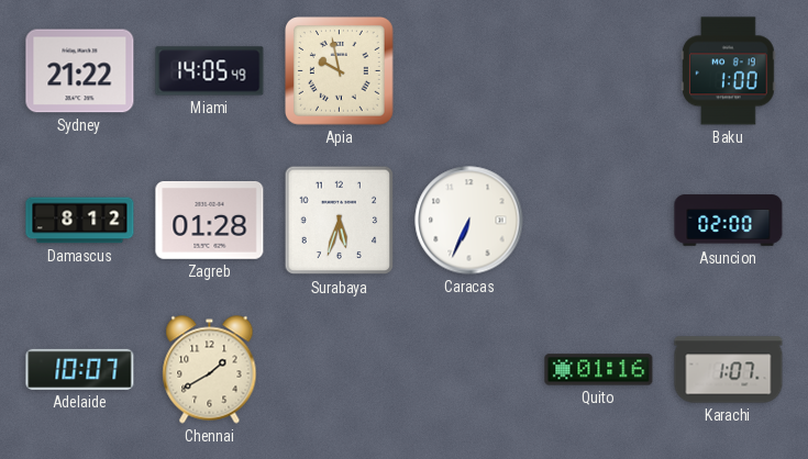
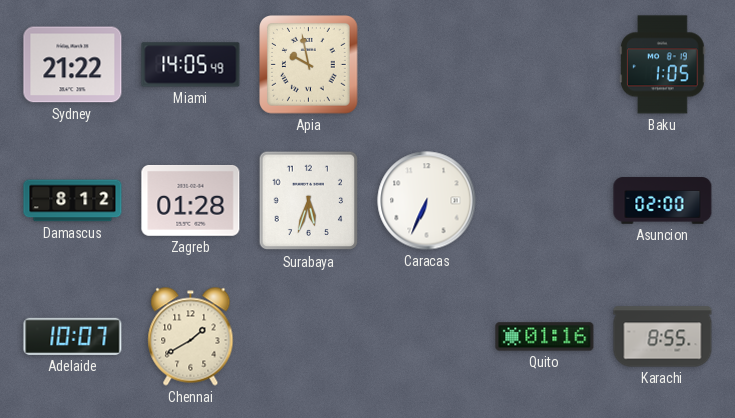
Baku: 1:00 -> 1:05 (663, 65)
Karachi: 1:07 -> 8:55 (663, 337)
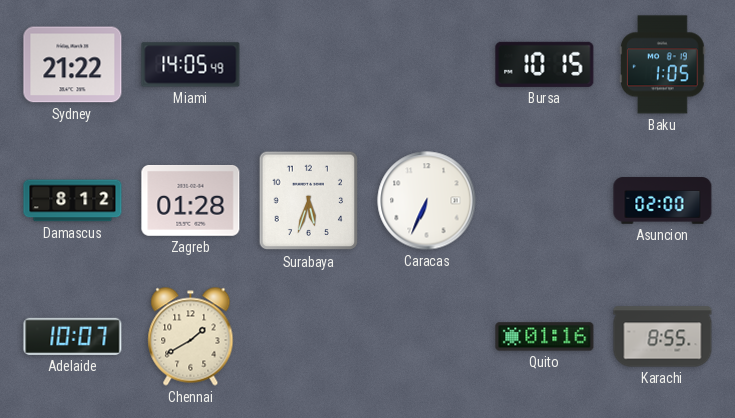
Apia: 9:58 -> none (309, 65)
Bursa: none -> 10:15 (545, 64)
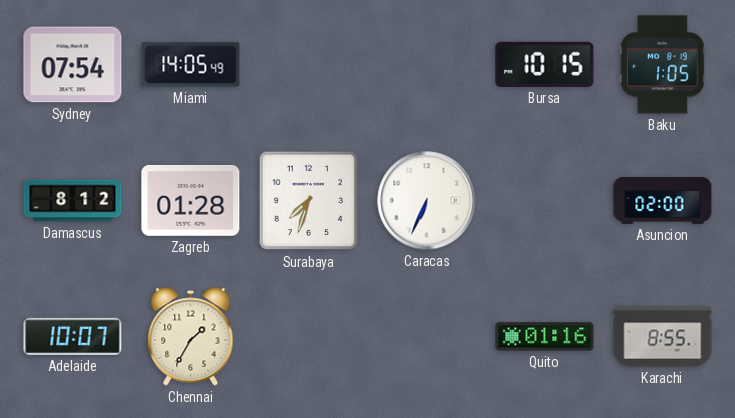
Sydney: 21:22 -> 07:54 (73, 65)
Surabaya: 5:33 -> 7:33 (309, 201)
Chennai: 1:40 -> 1:35 (191, 337)
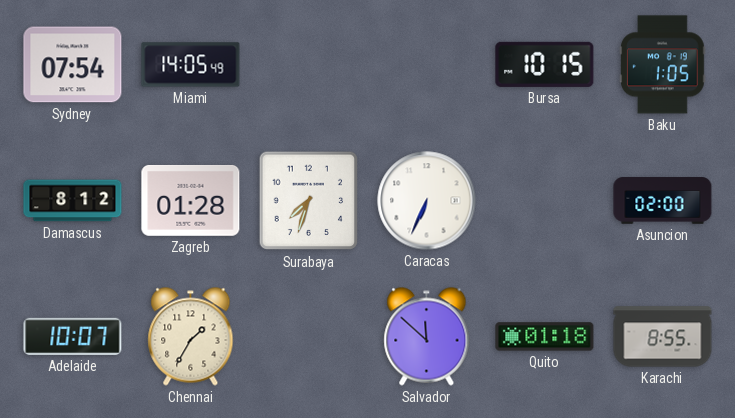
Salvador: none -> 11:52 (427, 337)
Quito: 01:16 -> 01:18 (545, 337)
